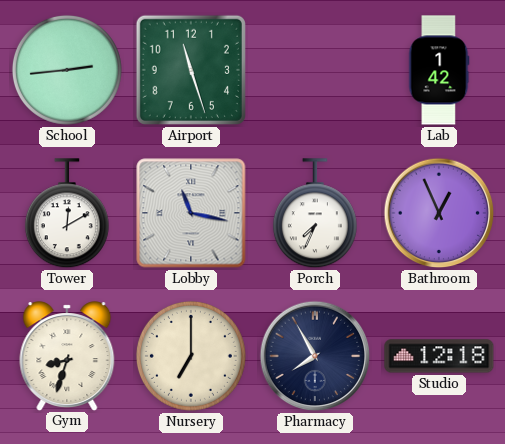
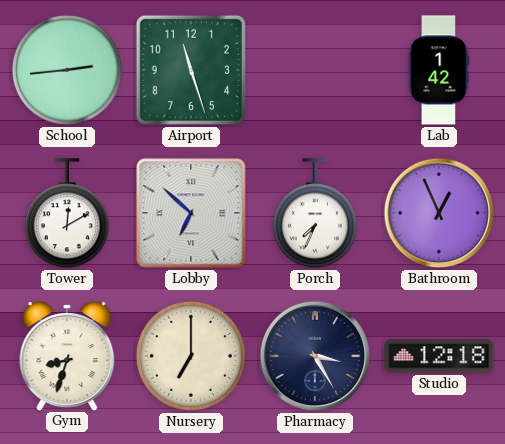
Lobby: 11:17 -> 6:52 (191, 213)
Pharmacy: 7:55 -> 3:25 (315, 356)
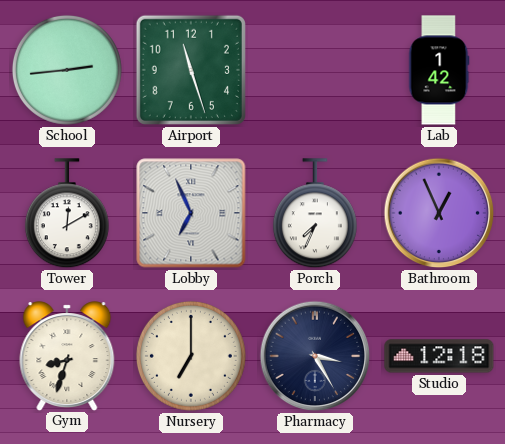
Lobby: 6:52 -> 6:56 (191, 213)
